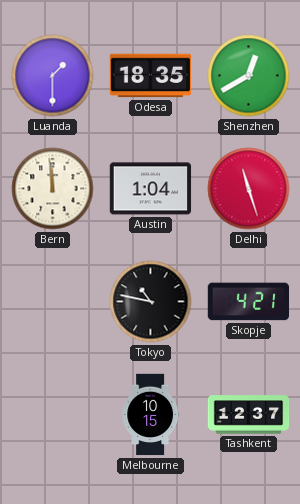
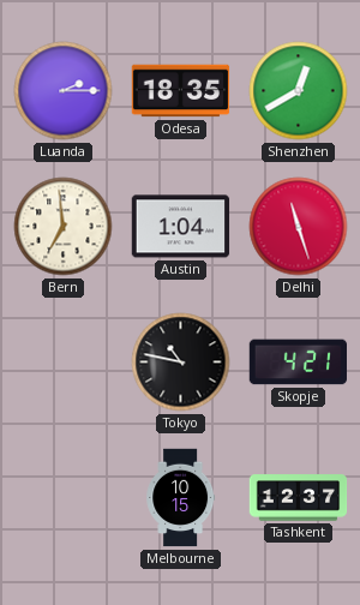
Luanda: 1:30 -> 2:15 (64, 91)
Bern: 11:59 -> 6:59 (64, 227)
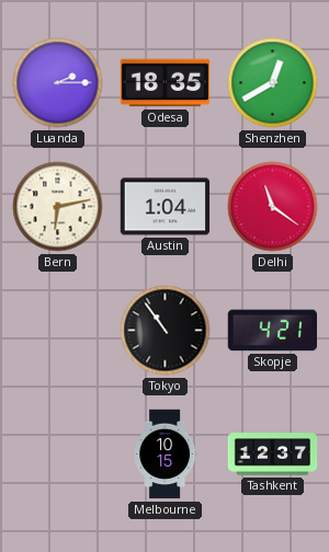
Bern: 6:59 -> 6:13 (58, 207)
Delhi: 11:27 -> 11:21 (273, 207)
Tokyo: 10:47 -> 10:54 (166, 331)
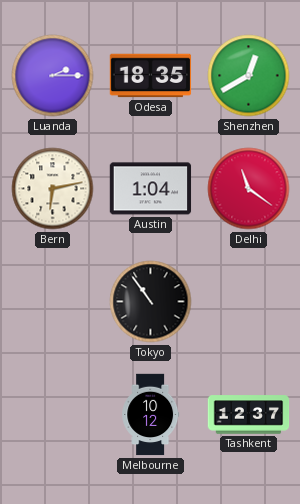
Skopje: 4:21 -> none (273, 331)
Melbourne: 10:15 -> 10:12 (151, 415)
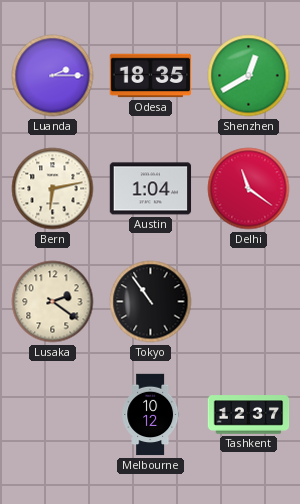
Lusaka: none -> 2:21 (53, 302)
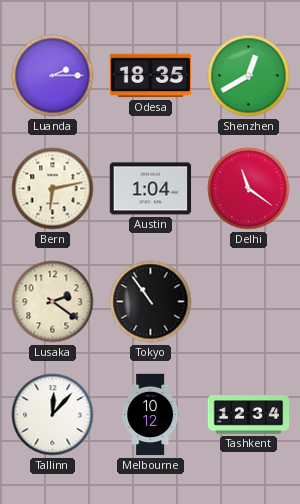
Tallinn: none -> 12:07 (53, 415)
Tashkent: 12:37 -> 12:34 (249, 415)
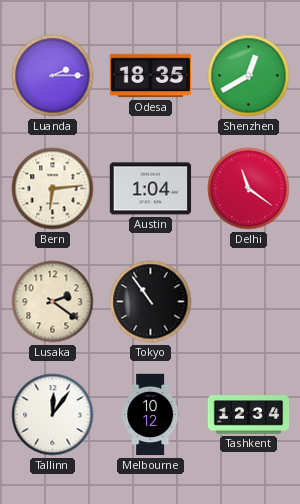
Bern: 6:13 -> 6:14 (53, 189)
Tallinn: 12:07 -> 12:06 (53, 415)
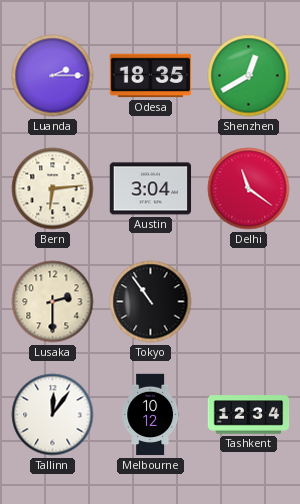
Austin: 1:04 -> 3:04 (151, 189)
Lusaka: 2:21 -> 2:30 (53, 302)
